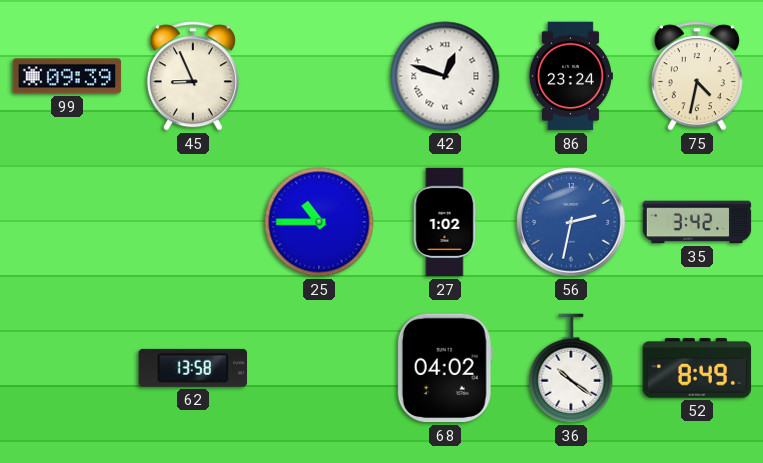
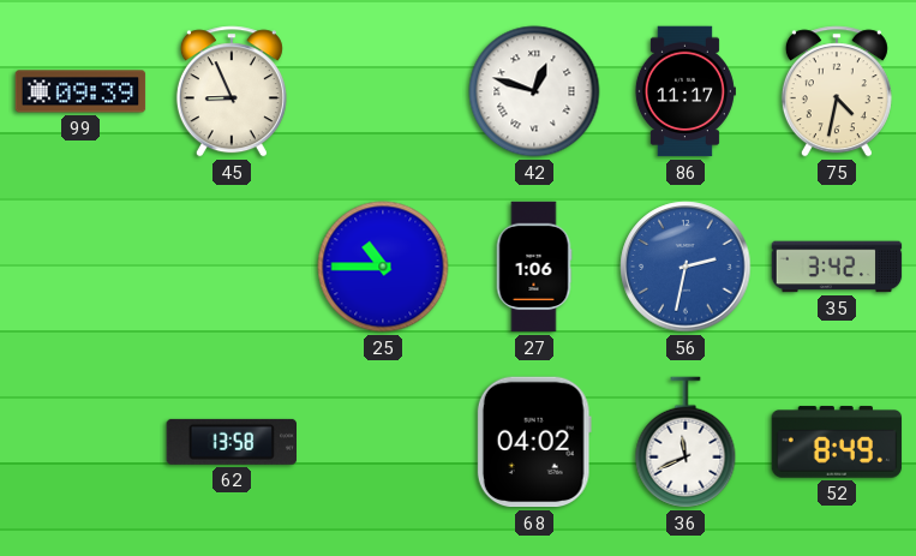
86: 23:24 -> 11:17 (684, 91)
27: 1:02 -> 1:06 (534, 267)
36: 10:21 -> 11:41 (685, 442)
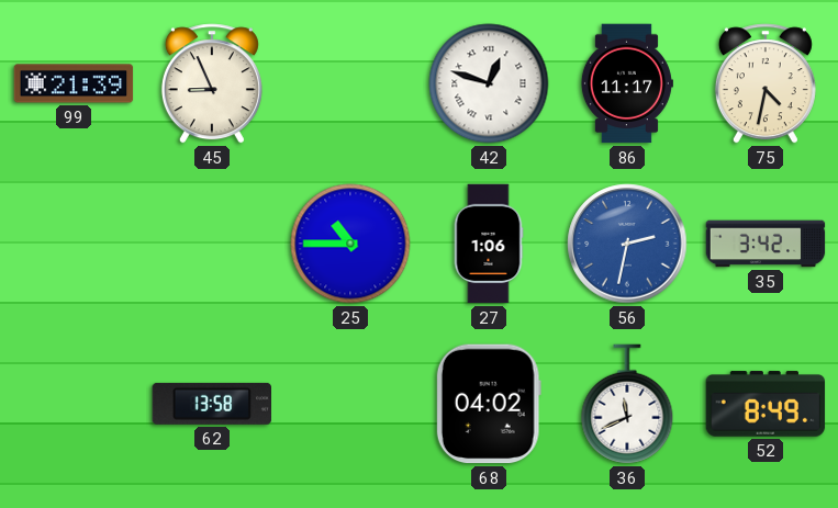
99: 09:39 -> 21:39 (74, 83)
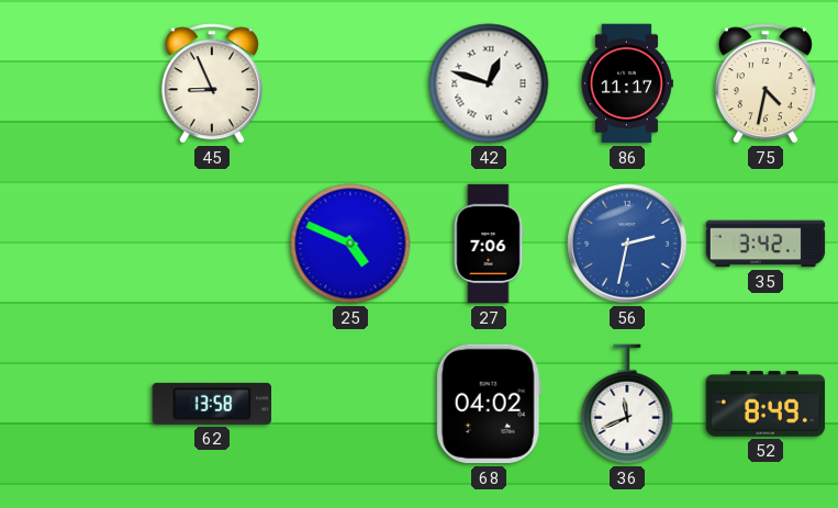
99: 21:39 -> none (74, 83)
25: 10:45 -> 4:49 (350, 244)
27: 1:06 -> 7:06 (489, 244)
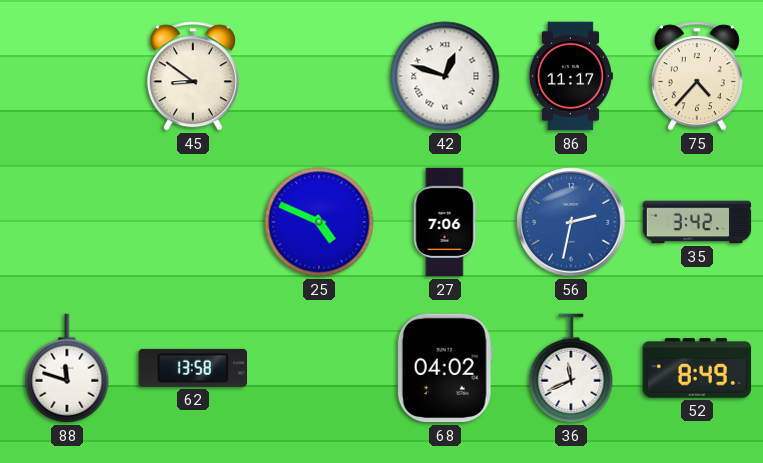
45: 8:56 -> 8:51 (193, 76)
75: 4:32 -> 4:37 (697, 76)
88: none -> 11:48 (67, 368)
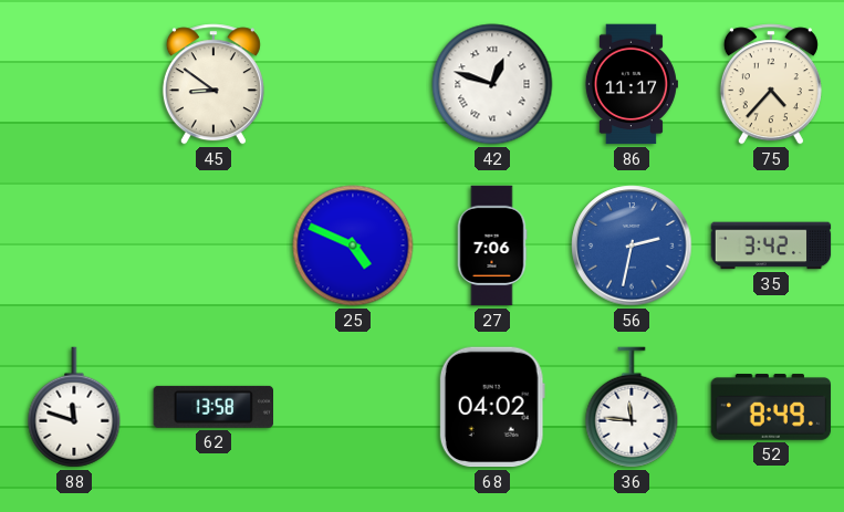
36: 11:41 -> 11:46 (632, 407)
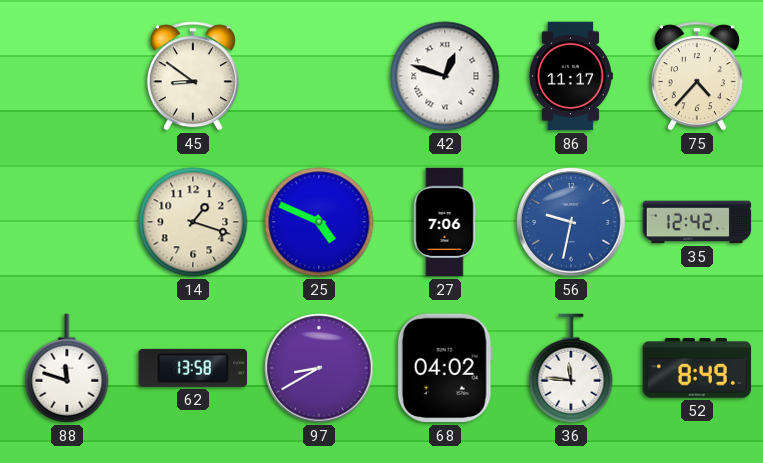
14: none -> 1:18 (193, 222)
56: 2:32 -> 9:32 (571, 222)
35: 3:42 -> 12:42 (697, 222)
97: none -> 8:40 (319, 368)
